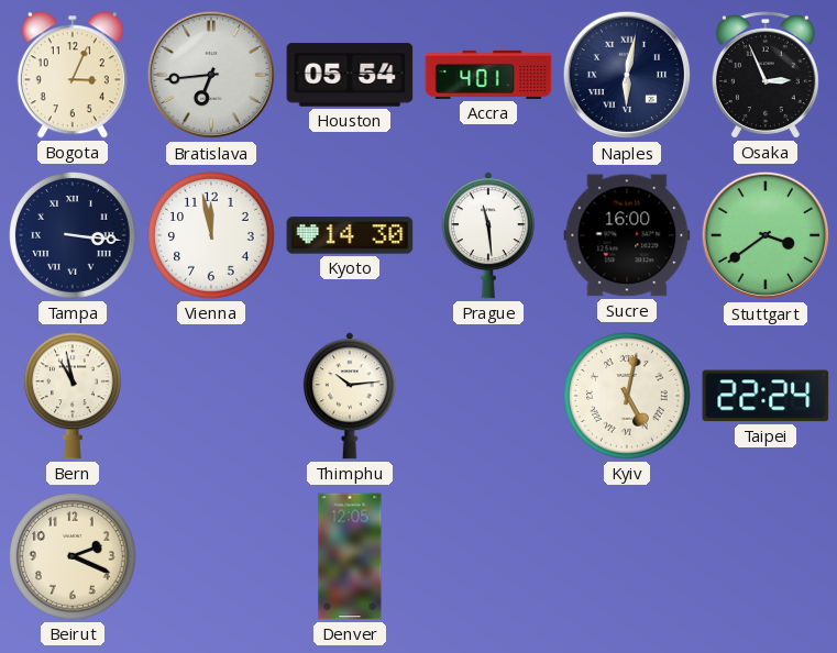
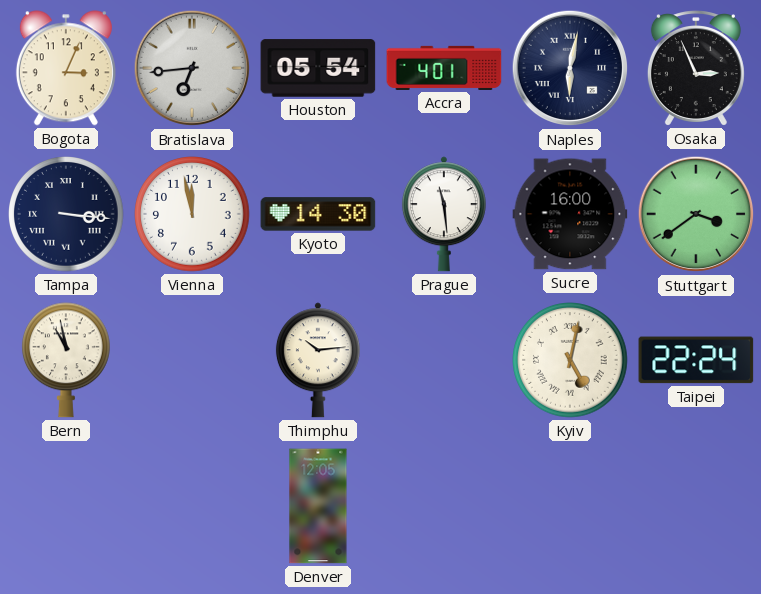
Beirut: 2:19 -> none (74, 557)
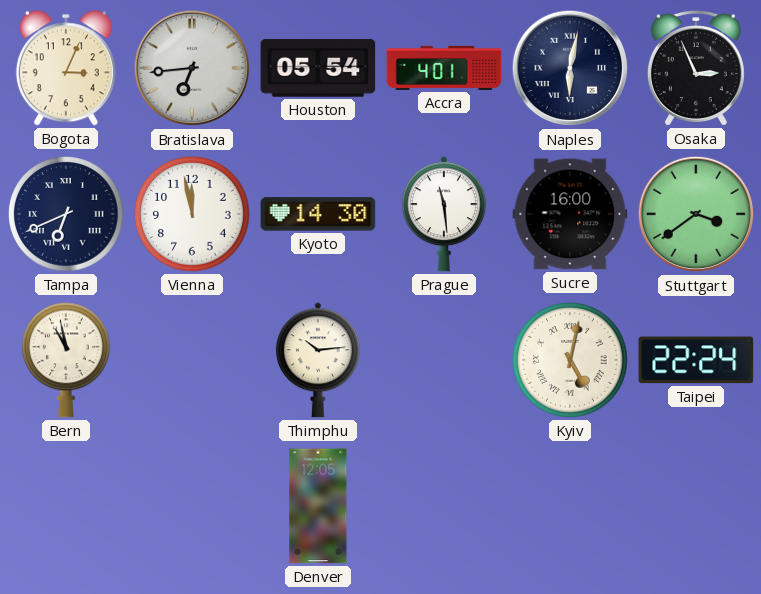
Tampa: 3:16 -> 6:41 (67, 215)
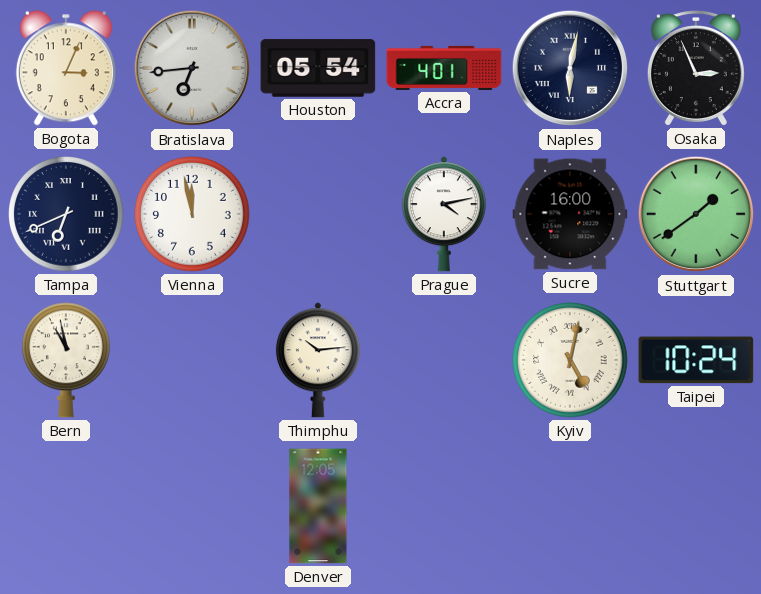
Kyoto: 14:30 -> none (318, 214)
Prague: 11:29 -> 4:13 (444, 214)
Stuttgart: 3:39 -> 1:39 (696, 214)
Taipei: 22:24 -> 10:24 (696, 360)
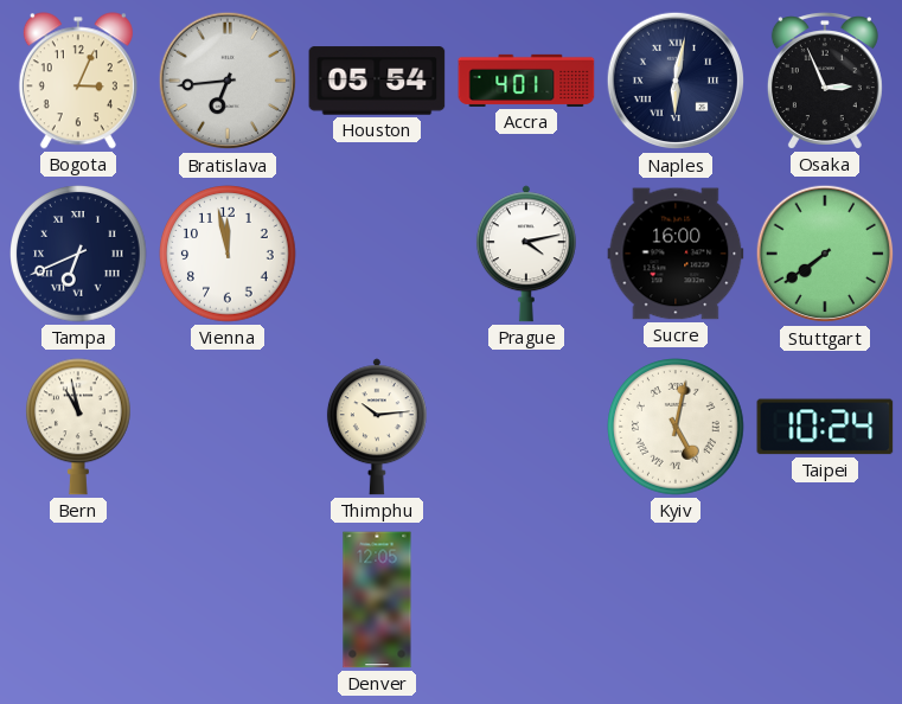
Stuttgart: 1:39 -> 7:39 (825, 254)
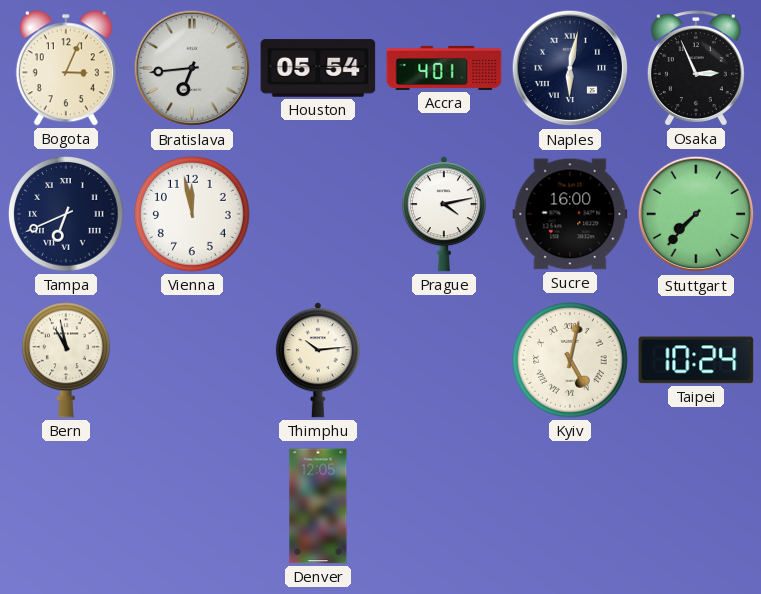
Stuttgart: 7:39 -> 7:37 (696, 214)
